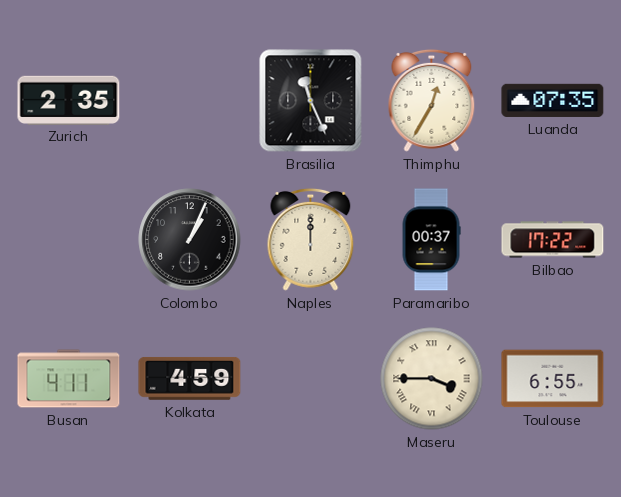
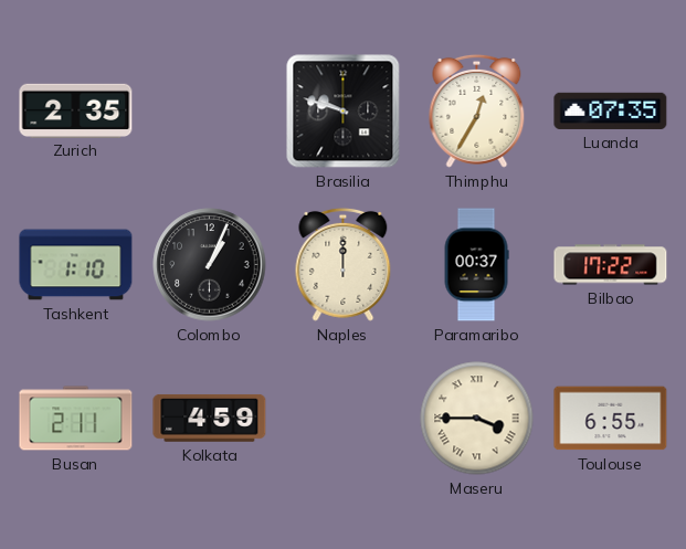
Brasilia: 11:26 -> 9:48 (344, 112)
Tashkent: none -> 1:10 (76, 265)
Busan: 4:11 -> 2:11 (76, 419)
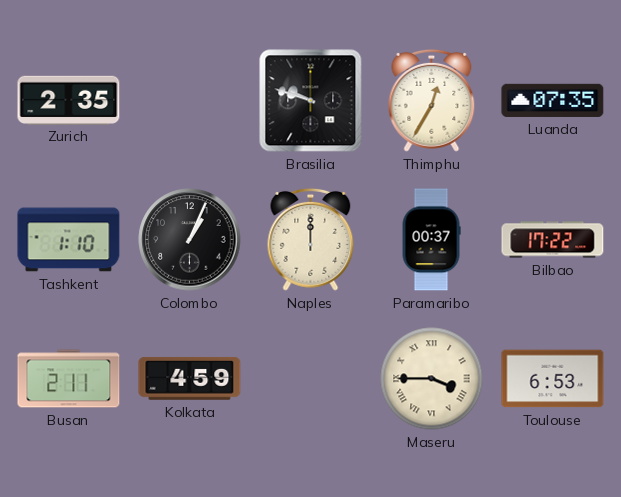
Toulouse: 6:55 -> 6:53 (553, 379)
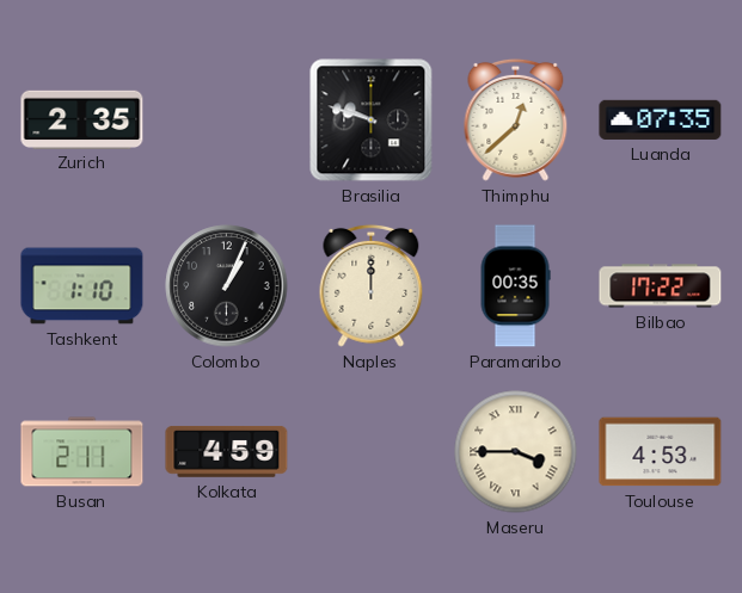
Thimphu: 12:35 -> 12:38 (516, 119)
Paramaribo: 00:37 -> 00:35 (515, 286)
Toulouse: 6:53 -> 4:53 (661, 452)
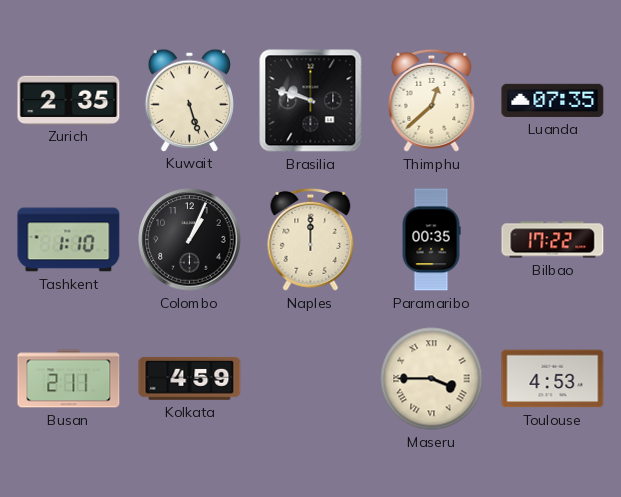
Kuwait: none -> 5:27 (189, 100)
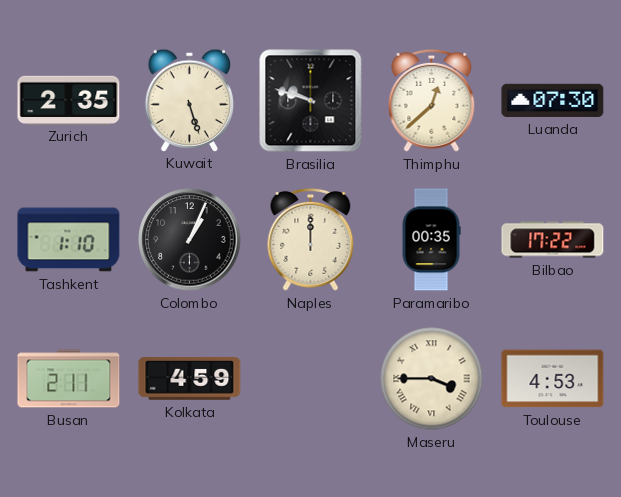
Luanda: 07:35 -> 07:30 (553, 100)
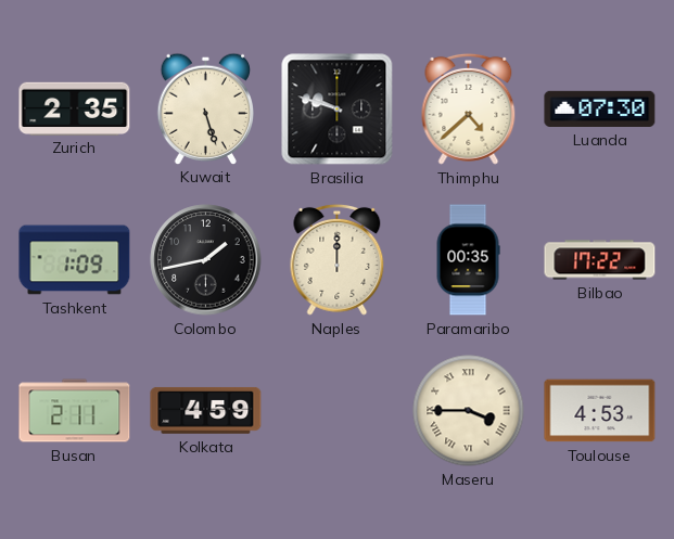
Thimphu: 12:38 -> 4:38 (469, 108)
Tashkent: 1:10 -> 1:09 (75, 260)
Colombo: 1:04 -> 1:43 (206, 260)
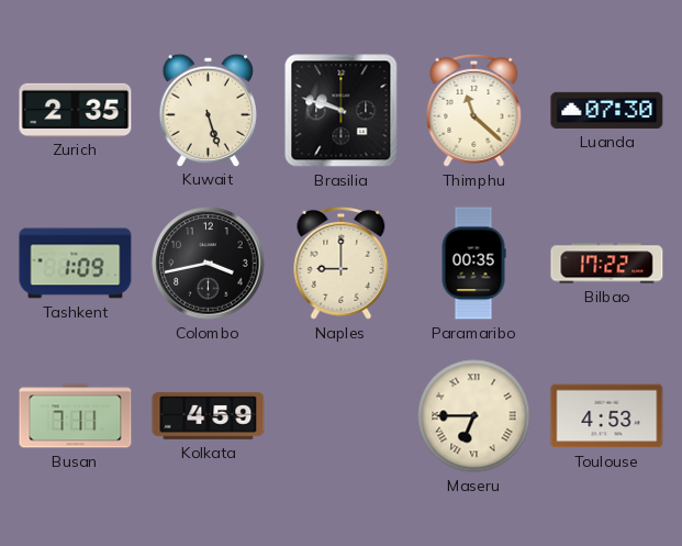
Thimphu: 4:38 -> 11:22 (474, 110)
Colombo: 1:43 -> 3:43 (209, 264)
Naples: 12:00 -> 9:00 (342, 263)
Busan: 2:11 -> 7:11 (76, 416)
Maseru: 3:45 -> 6:45 (474, 416)
